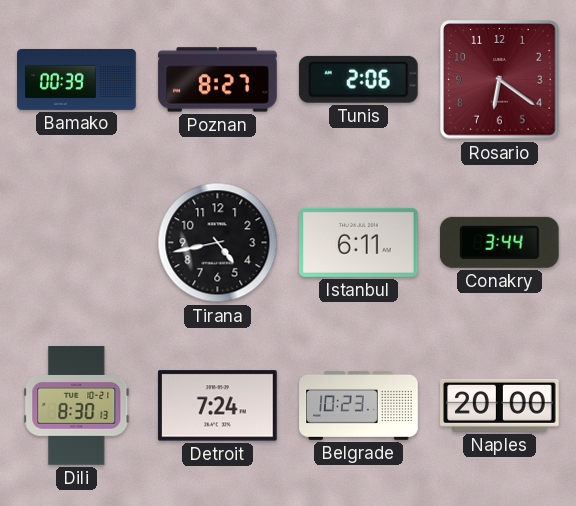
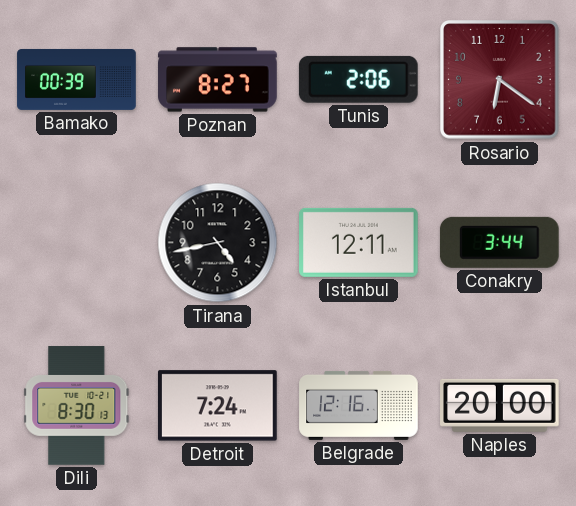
Istanbul: 6:11 -> 12:11 (359, 242)
Belgrade: 10:23 -> 12:16 (359, 405)
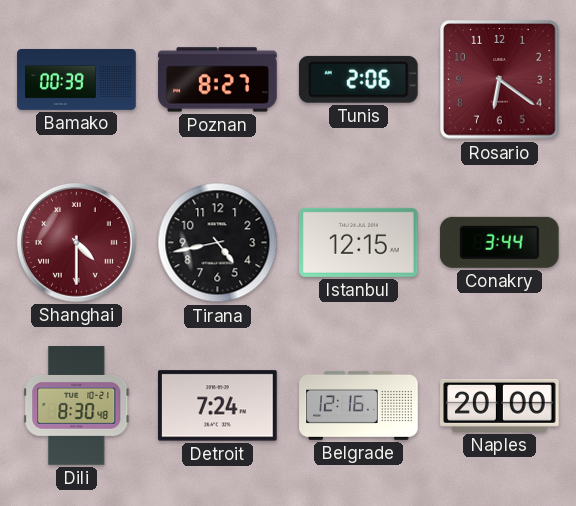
Shanghai: none -> 4:30 (76, 242)
Istanbul: 12:11 -> 12:15 (359, 242)
Dili: 8:30:13 -> 8:30:48 (77, 406)
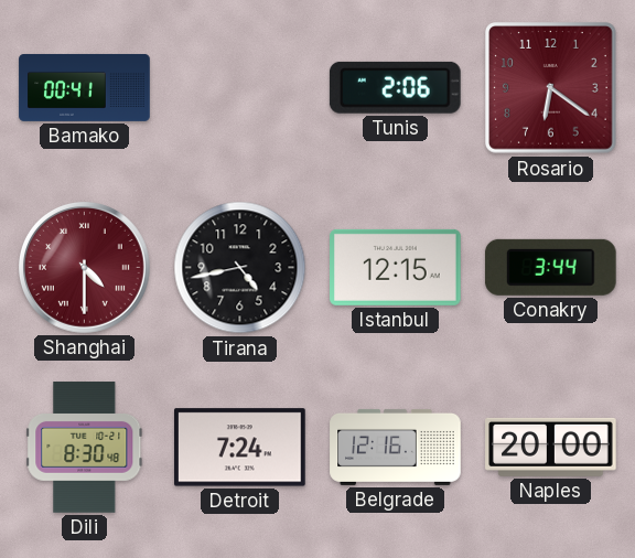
Bamako: 00:39 -> 00:41 (85, 87)
Poznan: 8:27 -> none (218, 80)
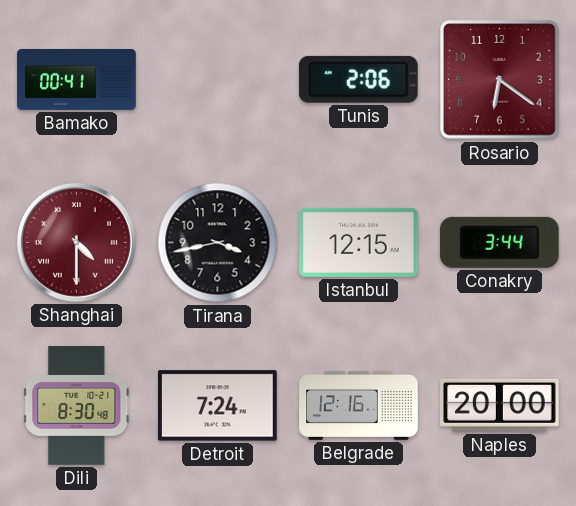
Tirana: 4:43 -> 3:43 (218, 243)
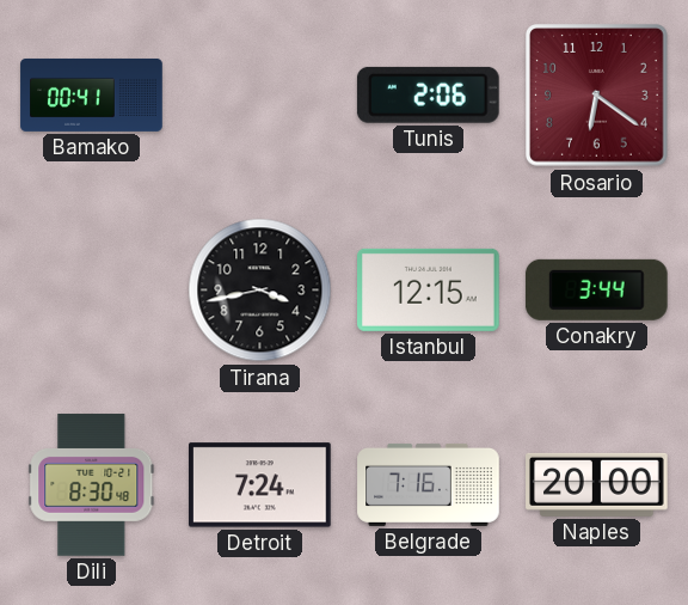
Shanghai: 4:30 -> none (76, 242)
Belgrade: 12:16 -> 7:16 (429, 484)
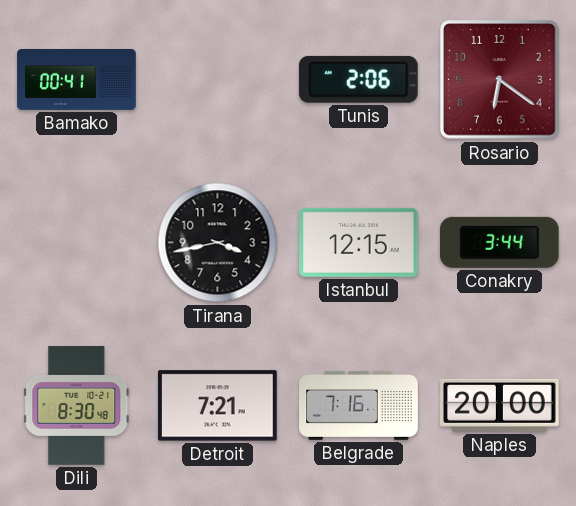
Detroit: 7:24 -> 7:21 (218, 406)
